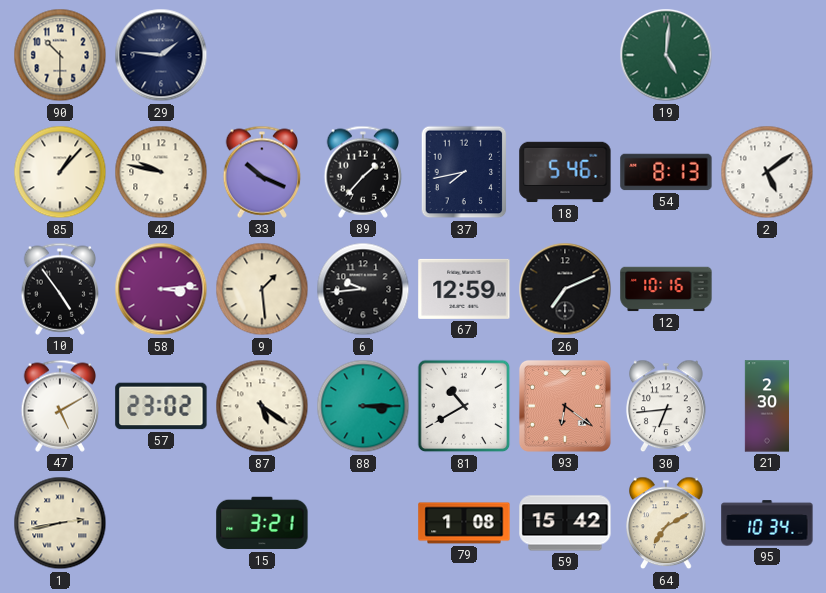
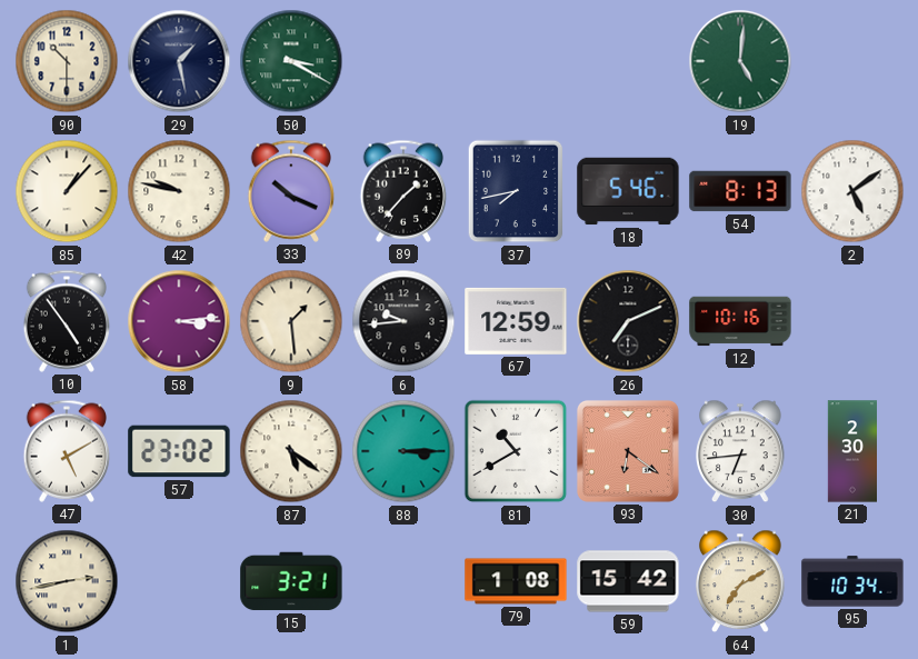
29: 1:46 -> 1:28 (179, 61)
50: none -> 3:20 (291, 61)
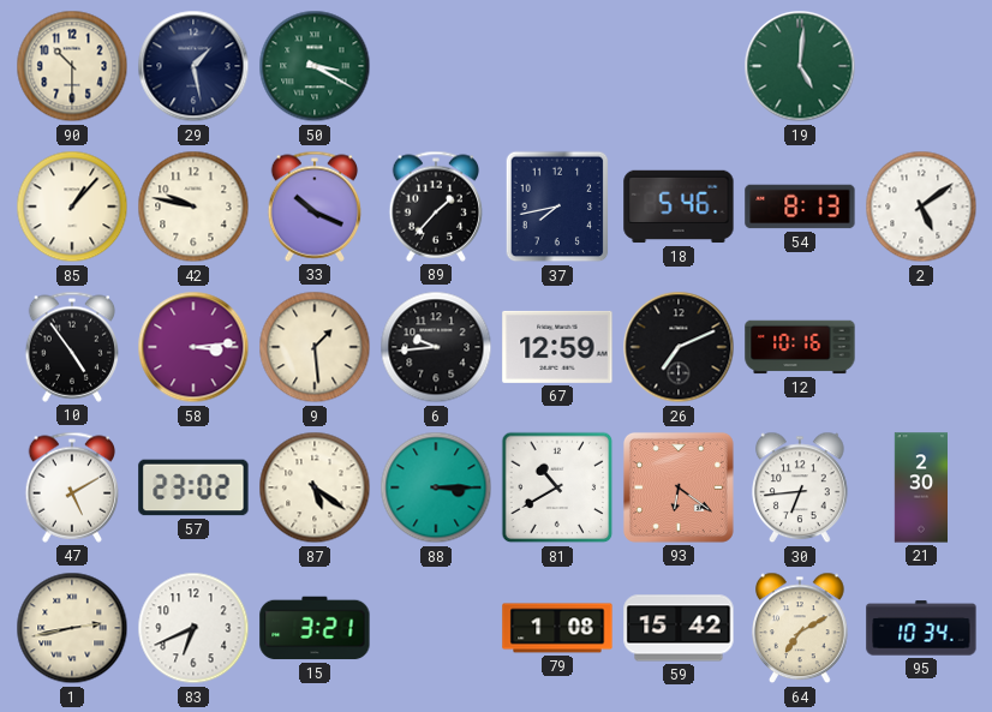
83: none -> 6:41 (193, 628)
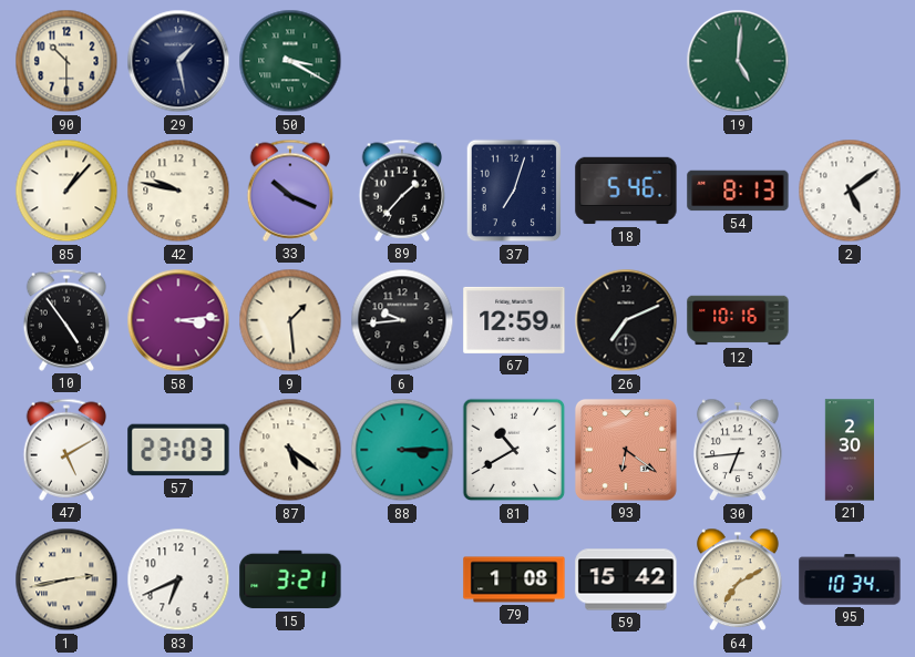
37: 7:43 -> 7:03 (514, 191)
57: 23:02 -> 23:03 (178, 450)
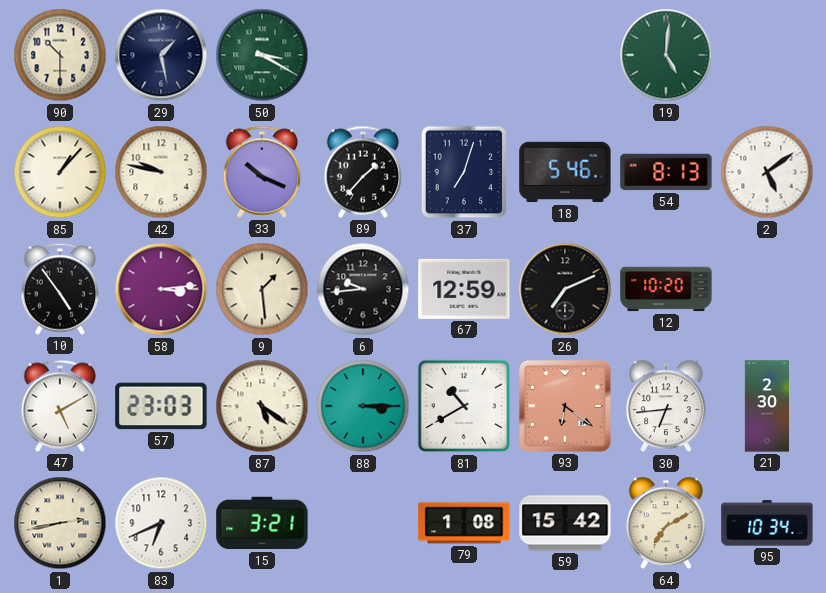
12: 10:16 -> 10:20 (666, 289)
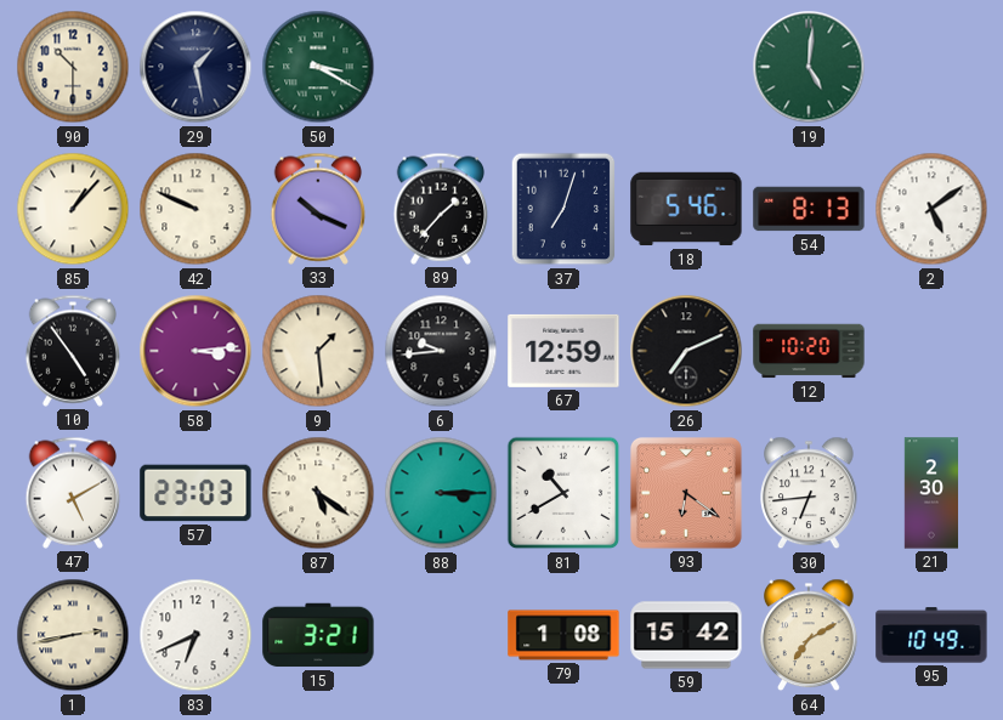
42: 9:47 -> 9:49 (195, 209)
95: 10:34 -> 10:49 (931, 635)
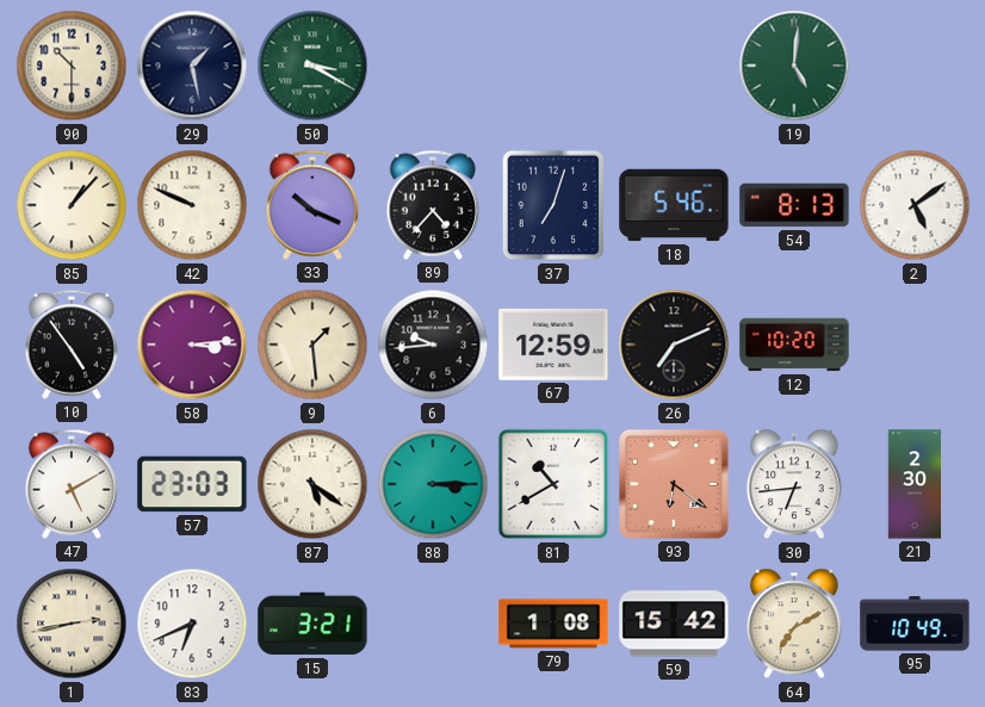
89: 1:37 -> 4:37 (433, 205)
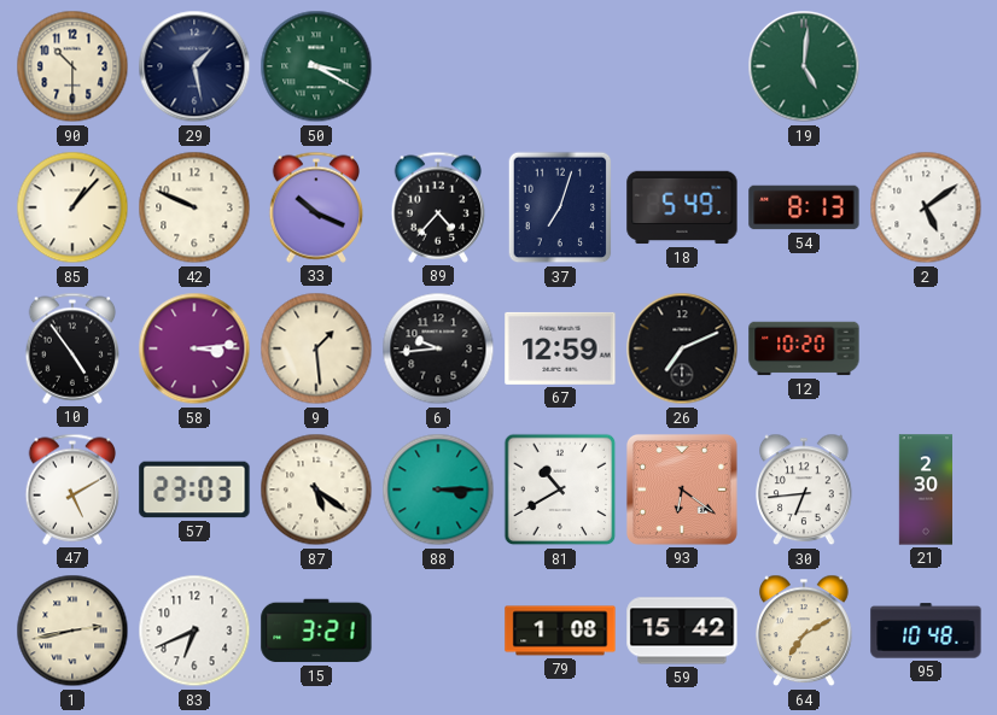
18: 5:46 -> 5:49 (682, 207)
95: 10:49 -> 10:48 (926, 631)
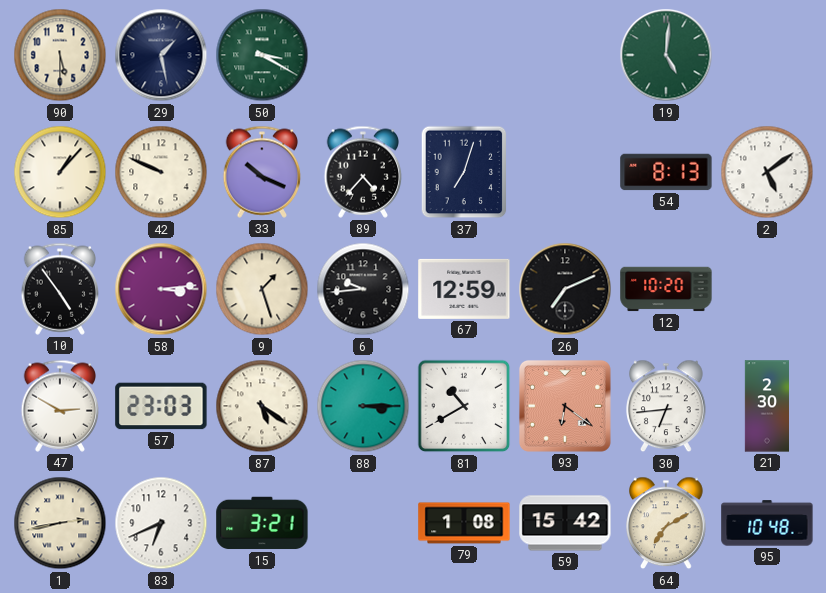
90: 10:30 -> 5:30 (60, 55)
18: 5:49 -> none (682, 207)
9: 1:29 -> 1:27 (262, 289)
47: 5:10 -> 2:50 (60, 406)
